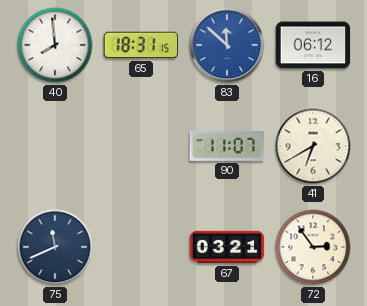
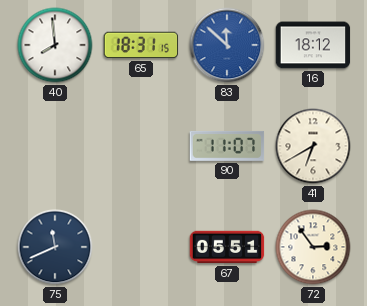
16: 06:12 -> 18:12 (313, 45)
67: 03:21 -> 05:51 (227, 247)
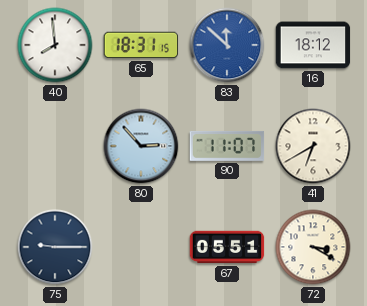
80: none -> 2:53 (141, 146)
75: 11:41 -> 9:15 (55, 247)
72: 2:54 -> 3:20 (313, 247)
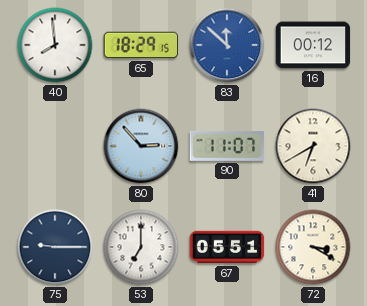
65: 18:31 -> 18:29 (141, 45)
16: 18:12 -> 00:12 (313, 45)
53: none -> 7:00 (141, 247)
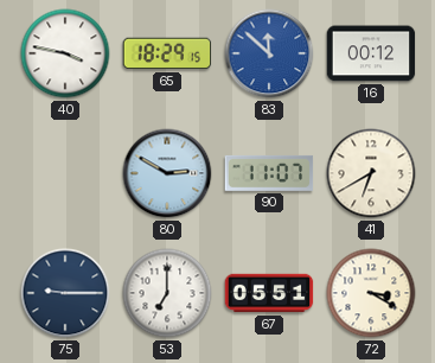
40: 7:59 -> 3:47 (65, 53)
80: 2:53 -> 2:50 (167, 173)
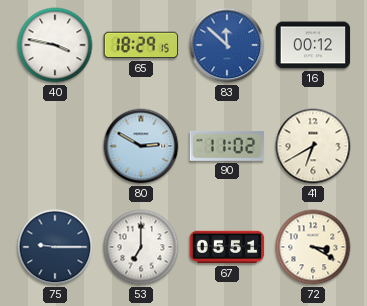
90: 11:07 -> 11:02 (227, 146)
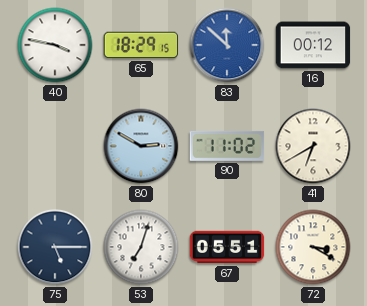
75: 9:15 -> 5:15 (55, 247)
53: 7:00 -> 7:03 (141, 247)
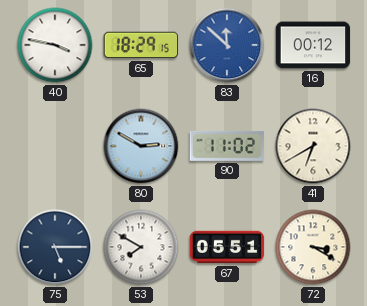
53: 7:03 -> 7:50 (141, 247)
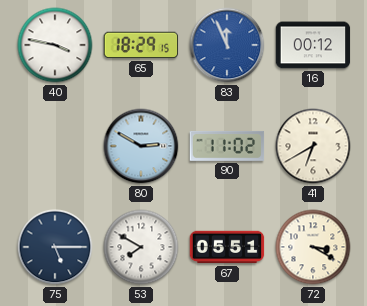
83: 11:52 -> 11:56 (227, 45)
